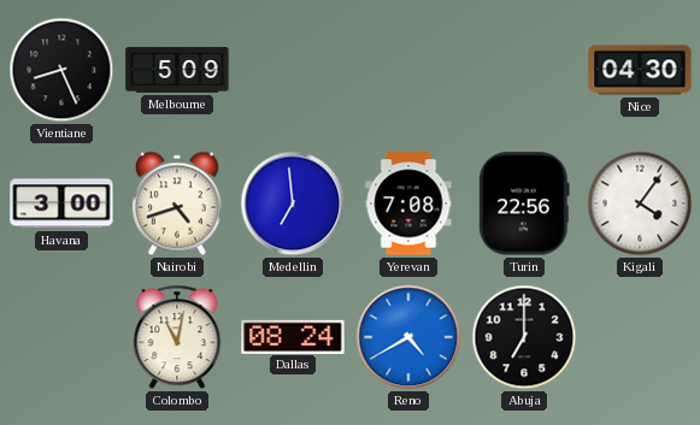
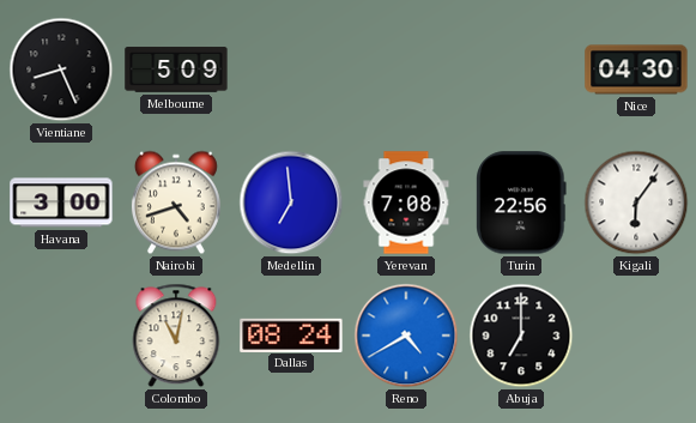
Kigali: 4:06 -> 6:06 (636, 203)
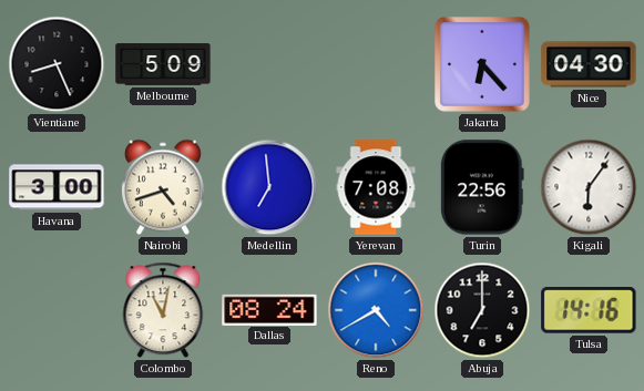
Jakarta: none -> 6:23 (483, 65)
Tulsa: none -> 14:16 (589, 311)
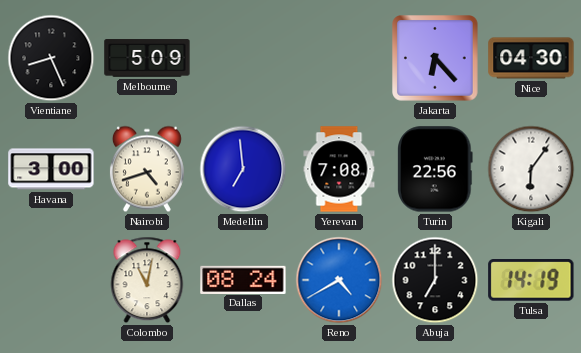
Tulsa: 14:16 -> 14:19 (531, 281)
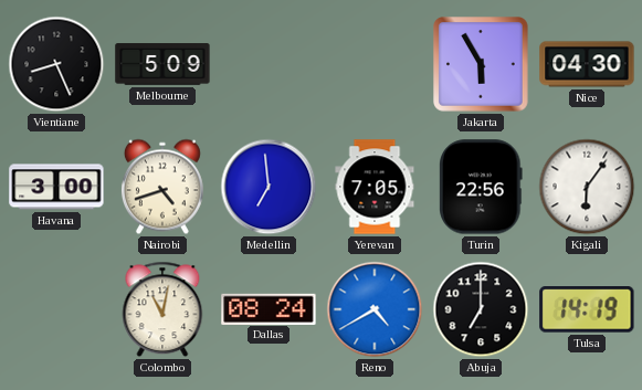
Jakarta: 6:23 -> 5:55 (482, 65)
Yerevan: 7:08 -> 7:05 (375, 187)
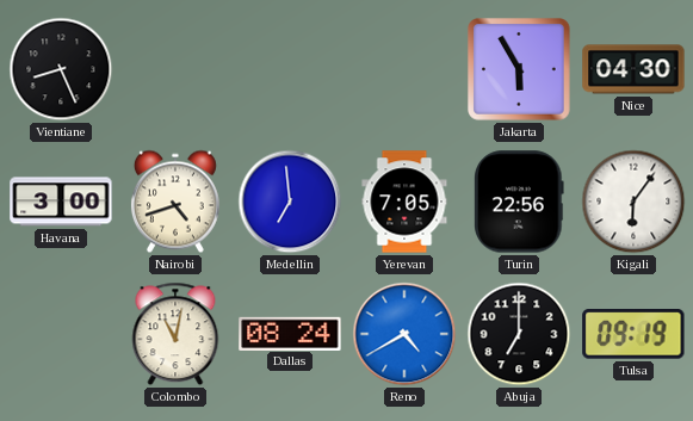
Melbourne: 5:09 -> none (162, 64)
Tulsa: 14:19 -> 09:19 (633, 335)
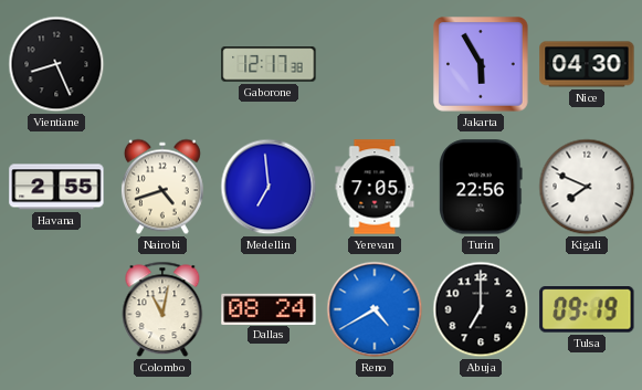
Gaborone: none -> 12:17 (269, 64)
Havana: 3:00 -> 2:55 (56, 187)
Kigali: 6:06 -> 7:49 (587, 187)
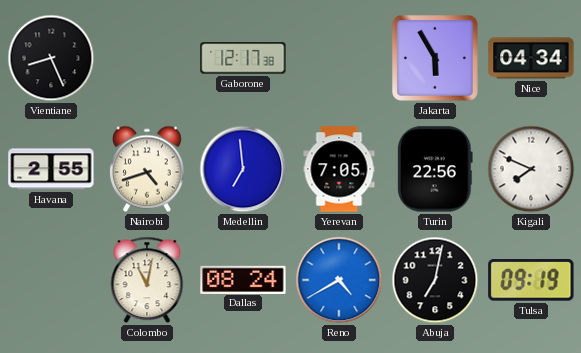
Nice: 04:30 -> 04:34 (531, 58)
Abuja: 7:00 -> 7:02 (435, 280)
